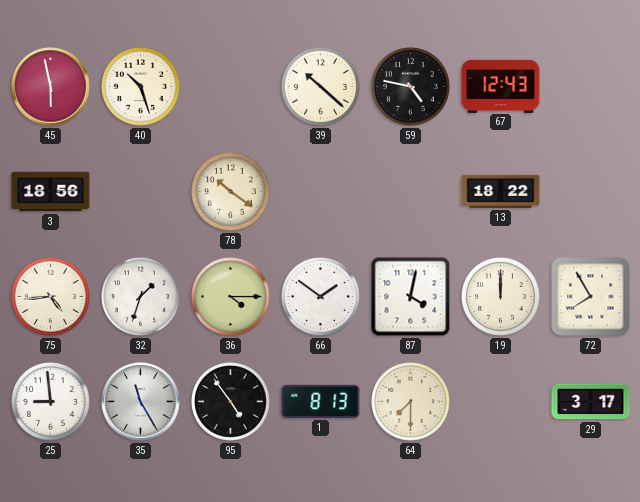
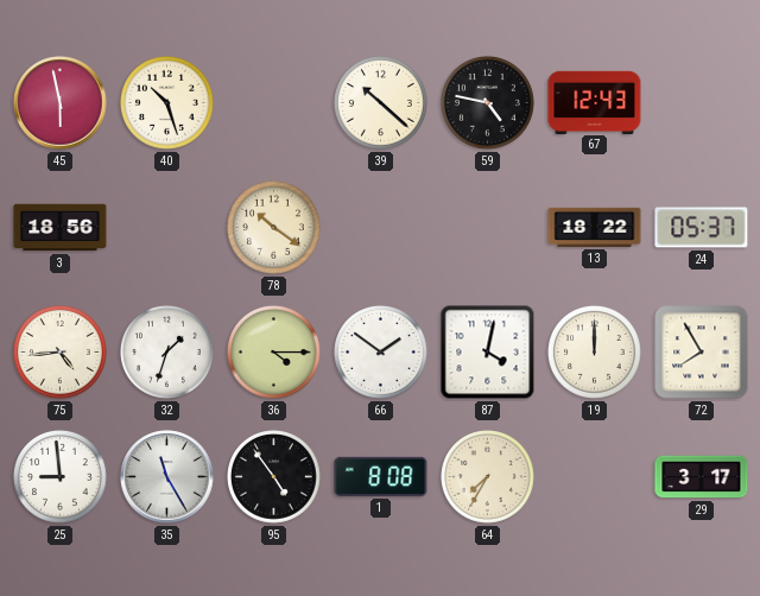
24: none -> 05:37 (702, 228)
1: 8:13 -> 8:08 (381, 476)
64: 7:30 -> 7:35 (488, 477)
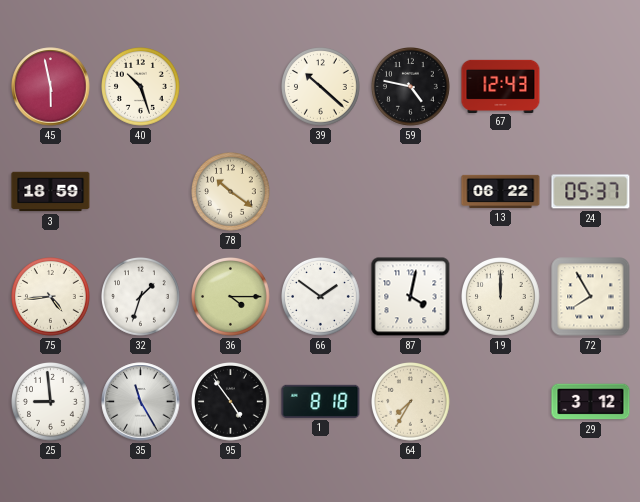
3: 18:56 -> 18:59 (51, 192)
13: 18:22 -> 06:22 (501, 191)
1: 8:08 -> 8:18 (321, 401)
29: 3:17 -> 3:12 (591, 402)
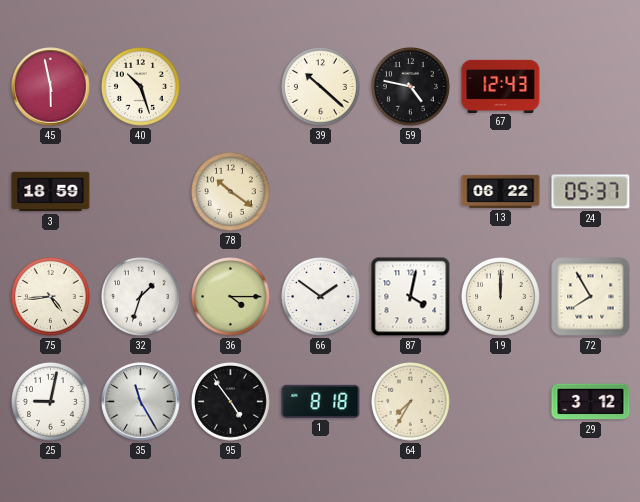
25: 8:59 -> 9:02 (51, 402)
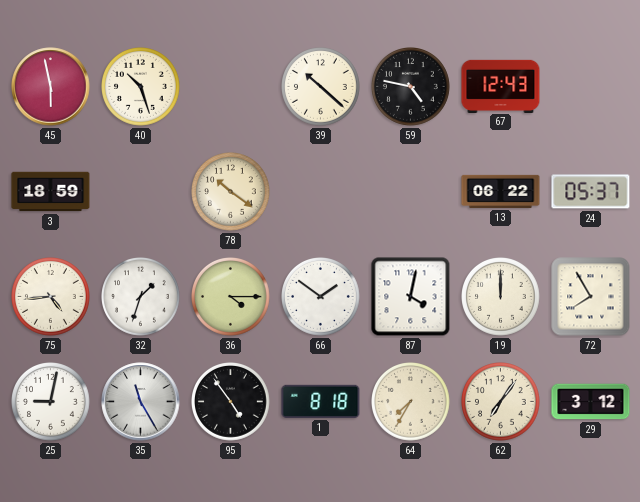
62: none -> 7:06 (501, 402)
